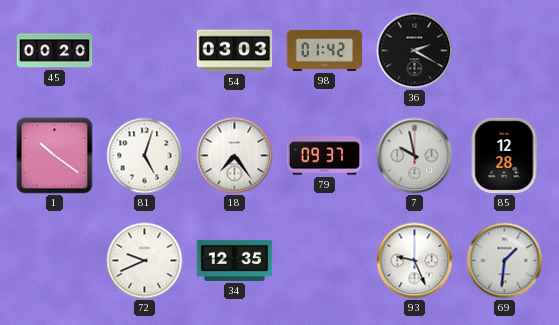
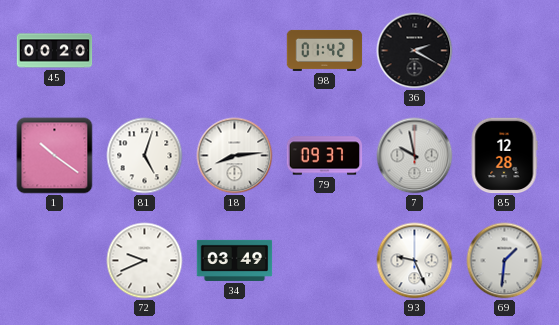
54: 03:03 -> none (235, 51)
18: 7:24 -> 8:14 (235, 156)
34: 12:35 -> 03:49 (235, 260)
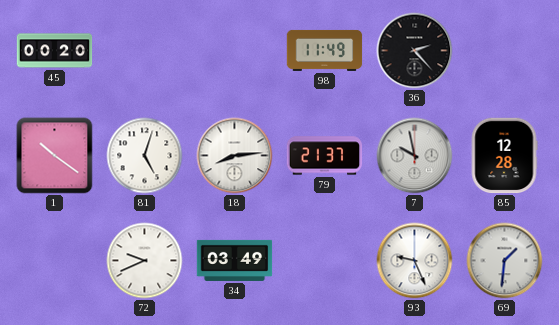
98: 01:42 -> 11:49 (325, 50)
36: 2:20 -> 2:23 (415, 51)
79: 09:37 -> 21:37 (325, 156)
